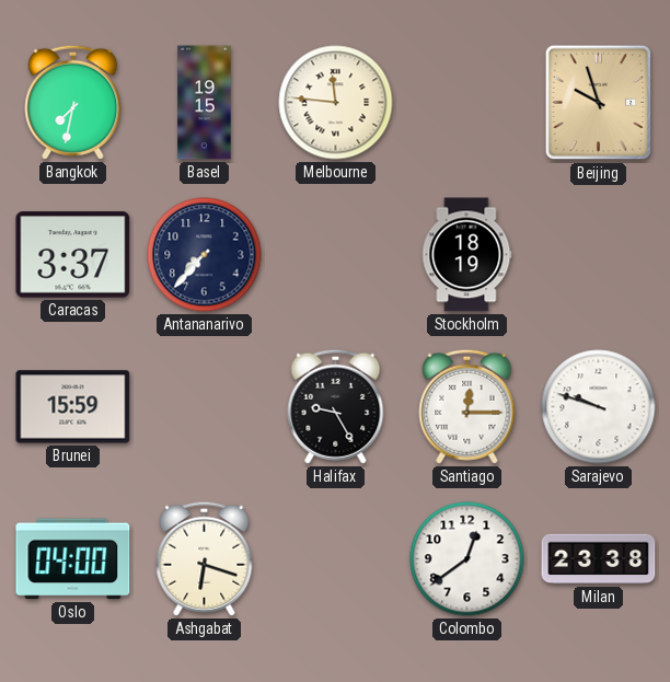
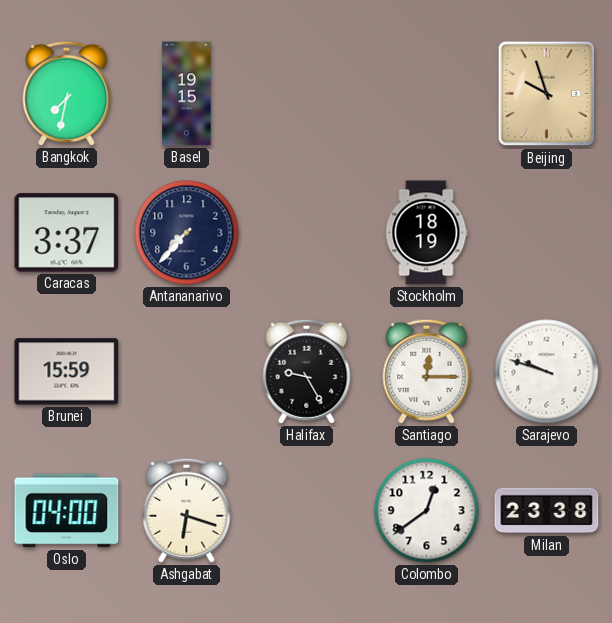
Melbourne: 11:46 -> none (336, 103)
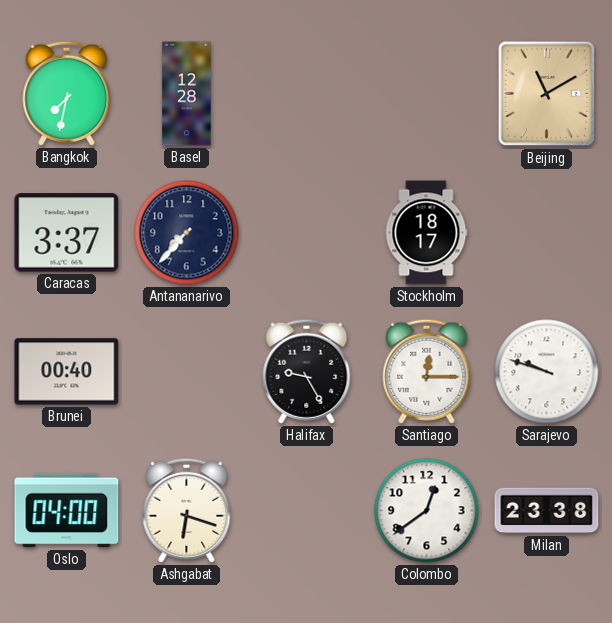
Basel: 19:15 -> 12:28 (187, 94)
Beijing: 9:57 -> 11:10 (547, 94)
Stockholm: 18:19 -> 18:17 (427, 233)
Brunei: 15:59 -> 00:40 (67, 372)
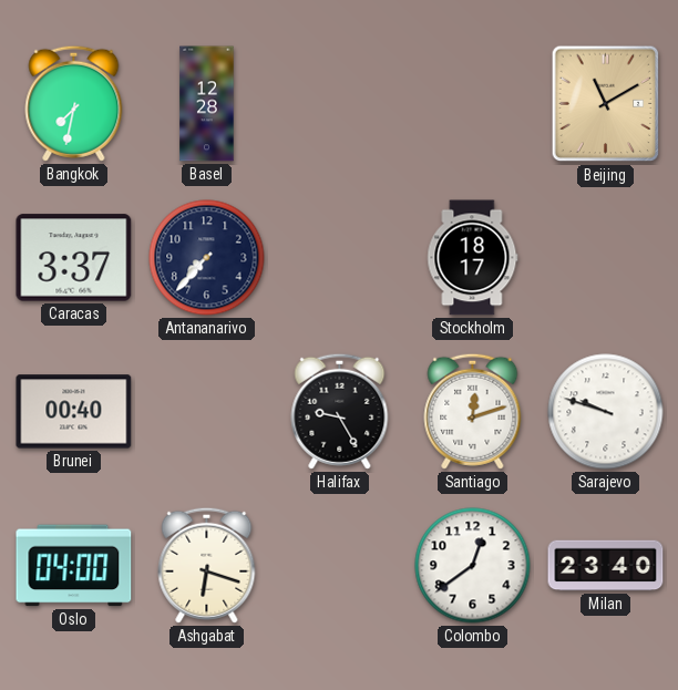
Santiago: 12:15 -> 12:12 (473, 411)
Milan: 23:38 -> 23:40 (606, 566)
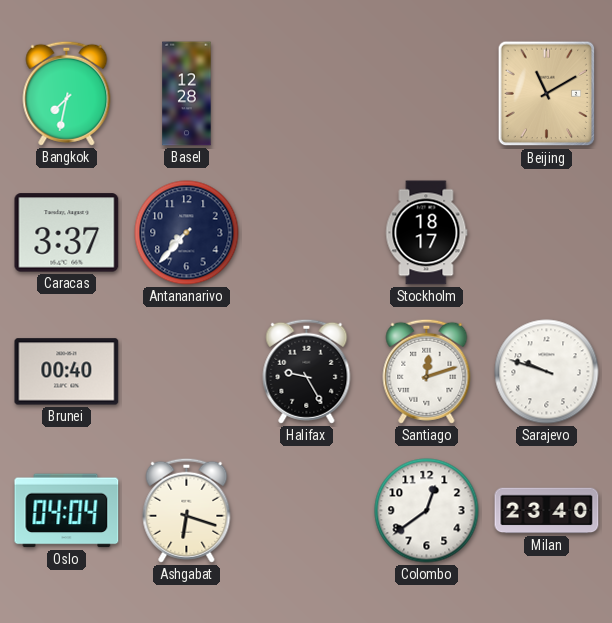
Oslo: 04:00 -> 04:04 (67, 511)
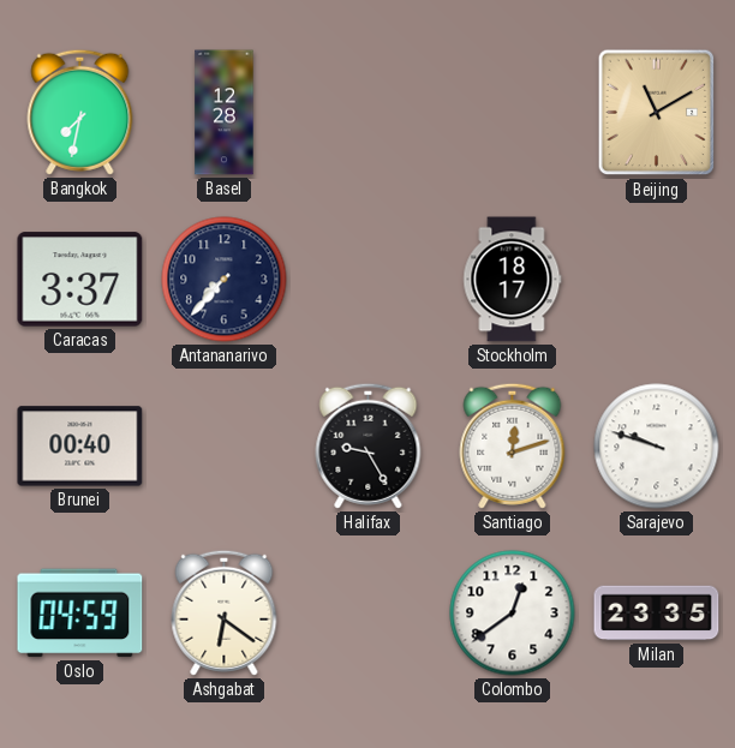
Oslo: 04:04 -> 04:59 (80, 614)
Ashgabat: 6:18 -> 6:21 (225, 612)
Milan: 23:40 -> 23:35 (657, 614)
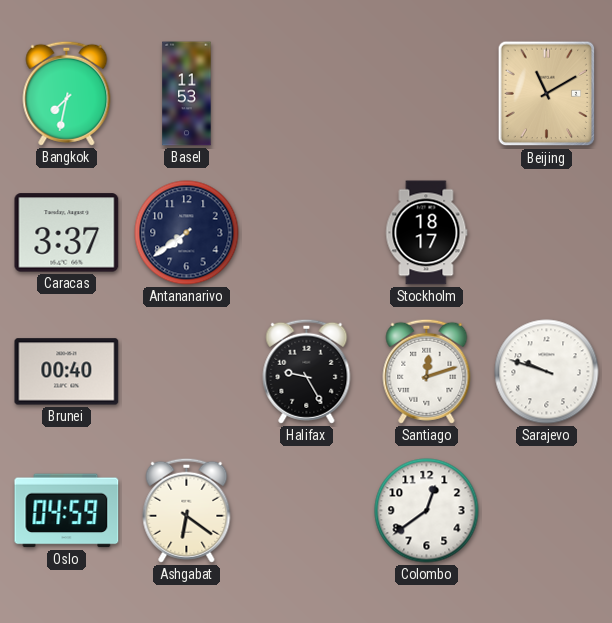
Basel: 12:28 -> 11:53 (187, 94)
Antananarivo: 7:37 -> 7:39 (187, 233)
Milan: 23:35 -> none (657, 614)
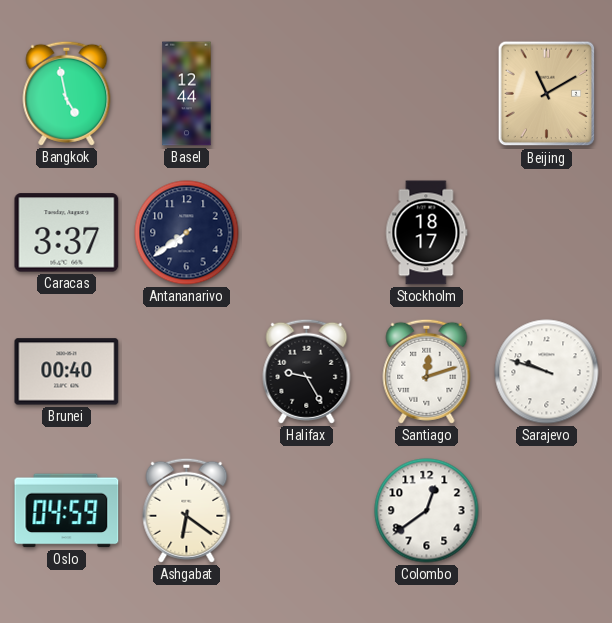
Bangkok: 7:32 -> 4:58 (67, 93)
Basel: 11:53 -> 12:44 (187, 94)
